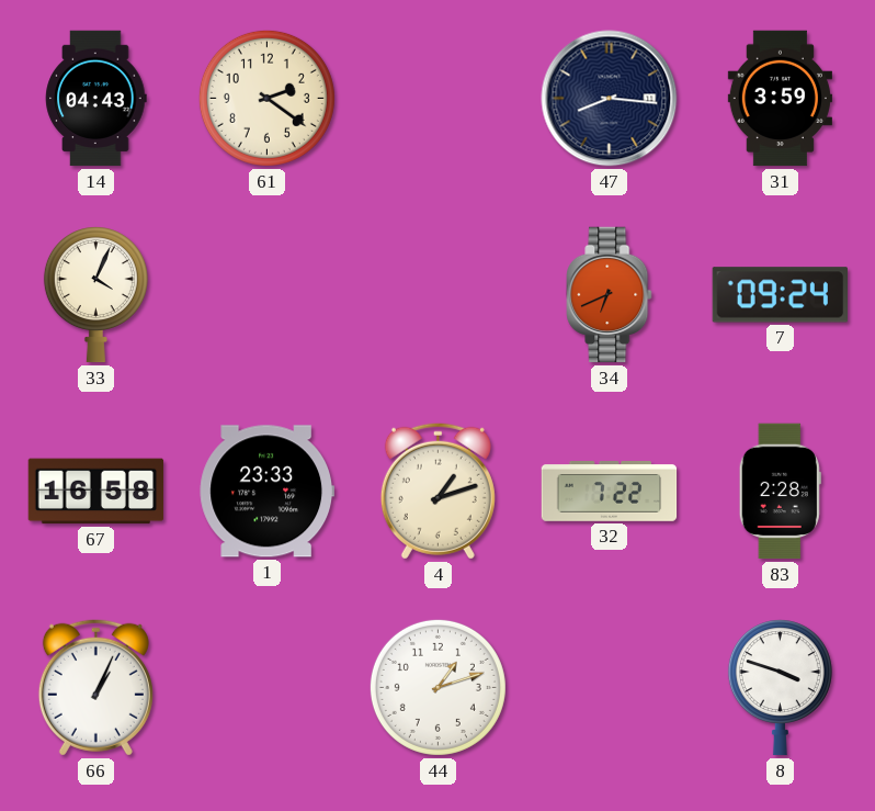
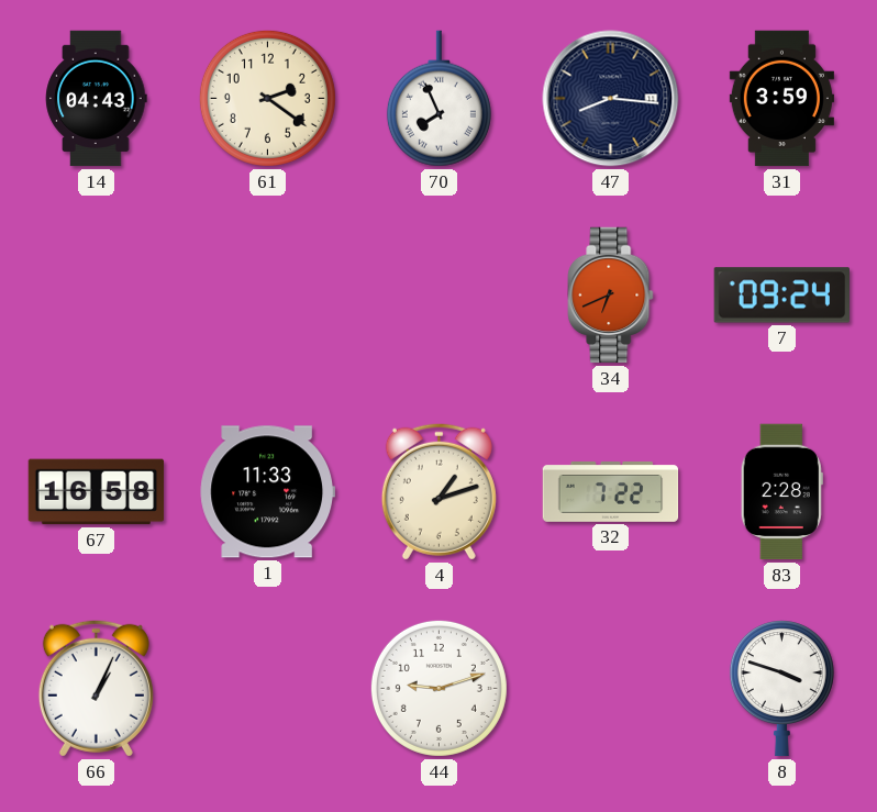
70: none -> 7:56 (438, 99)
33: 4:04 -> none (95, 295)
1: 23:33 -> 11:33 (267, 492)
44: 1:12 -> 9:12 (438, 688)
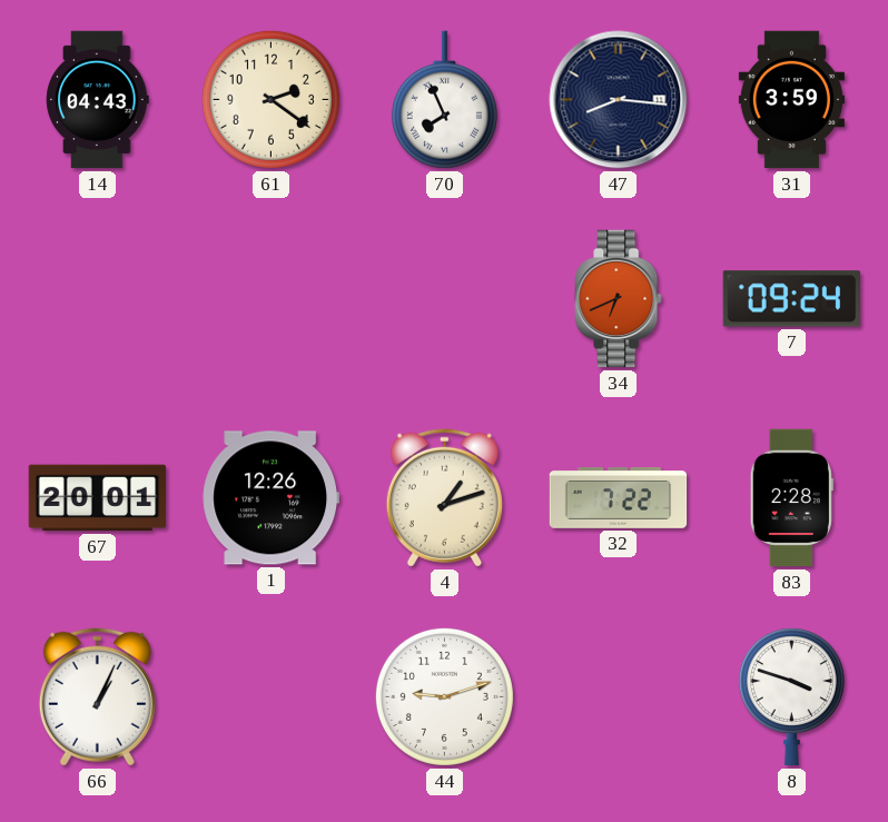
67: 16:58 -> 20:01 (98, 498)
1: 11:33 -> 12:26 (270, 498)
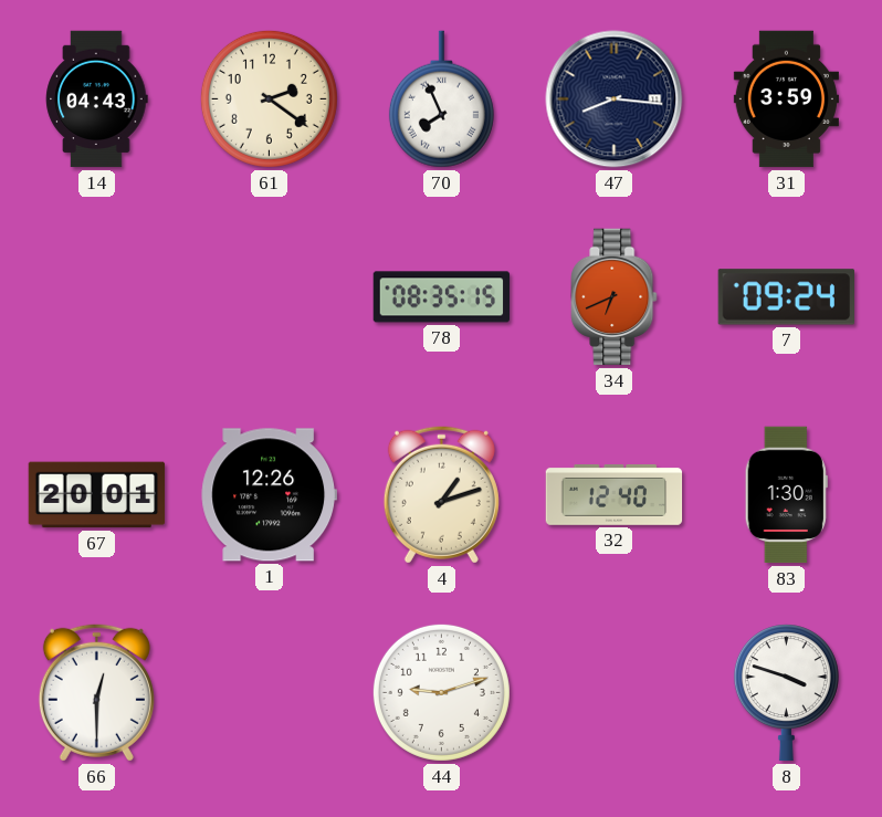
78: none -> 08:35 (442, 297)
32: 7:22 -> 12:40 (615, 495)
83: 2:28 -> 1:30 (786, 495)
66: 1:04 -> 12:30 (96, 692)
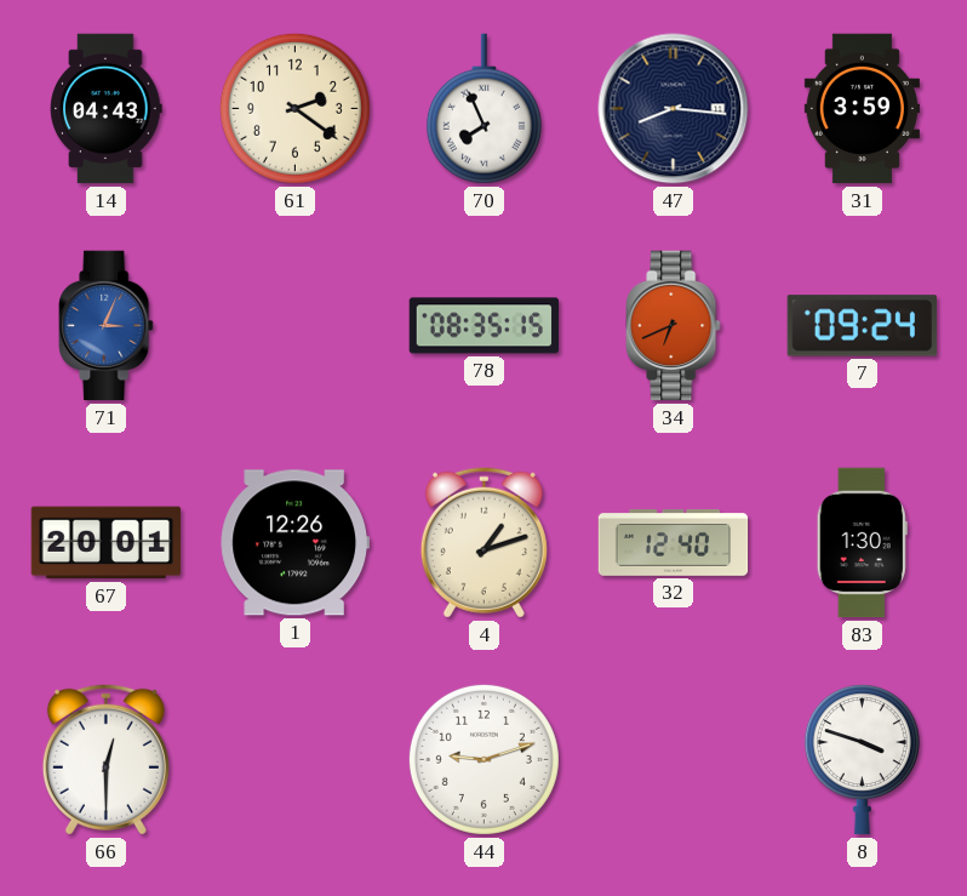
71: none -> 3:04 (107, 326)
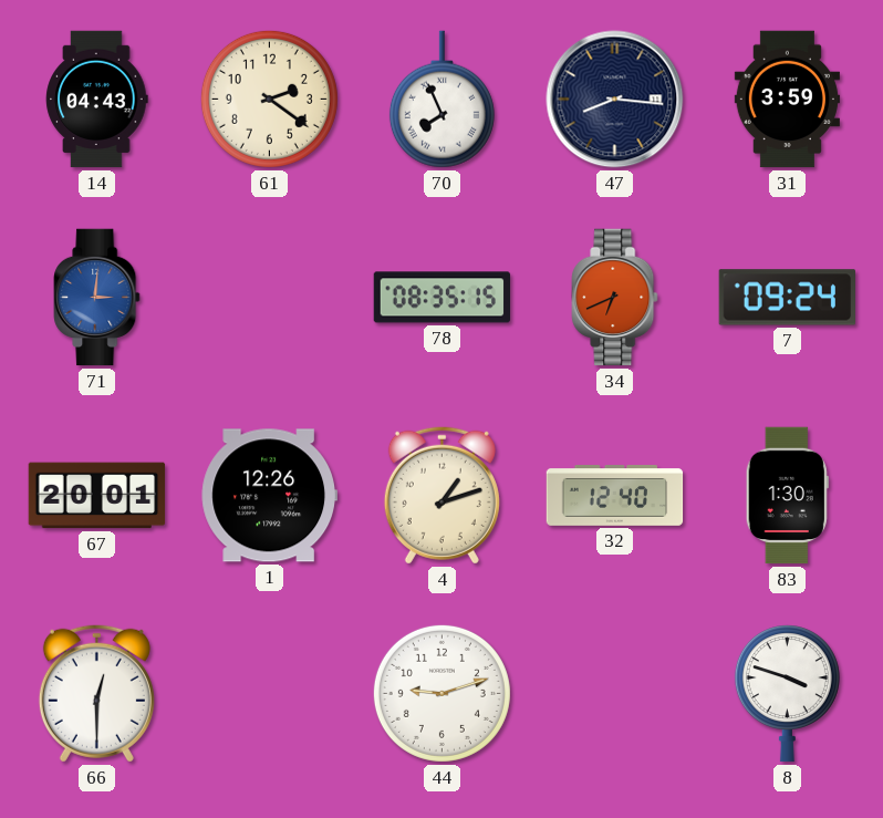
71: 3:04 -> 3:01 (97, 298)
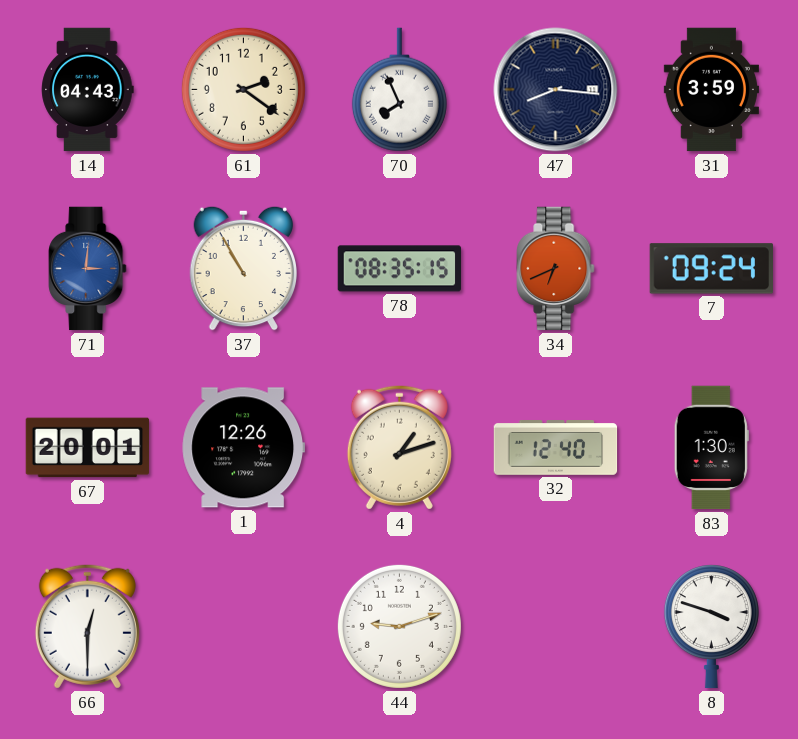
37: none -> 10:55 (243, 268)
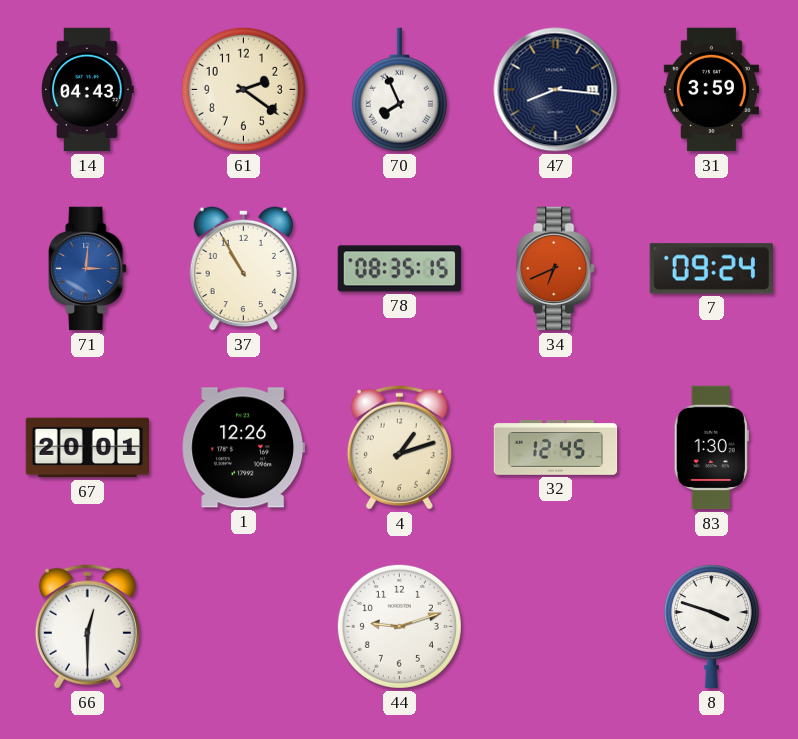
32: 12:40 -> 12:45 (556, 448)
